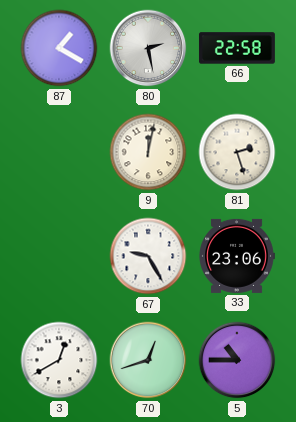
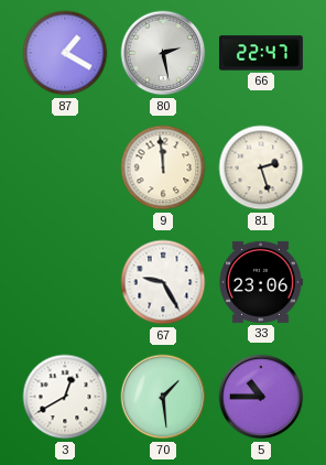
66: 22:58 -> 22:47 (261, 53)
9: 12:02 -> 11:59 (163, 167)
70: 12:42 -> 1:29 (163, 397)
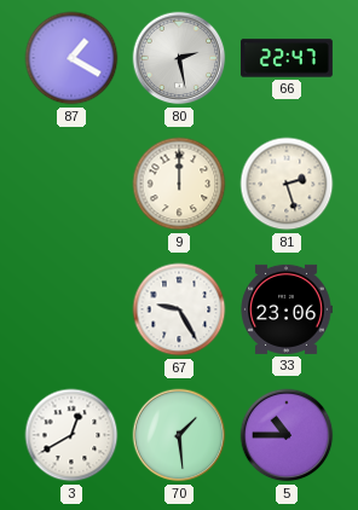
9: 11:59 -> 12:00 (179, 184)
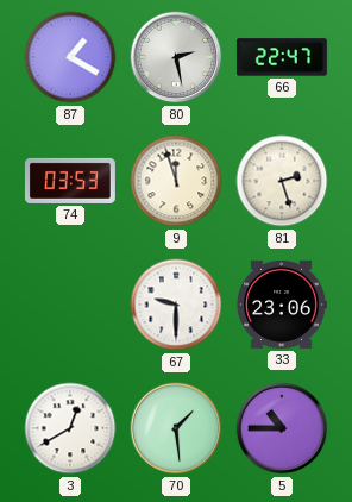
74: none -> 03:53 (70, 181)
9: 12:00 -> 11:57 (176, 181)
67: 9:25 -> 9:30 (176, 305)
